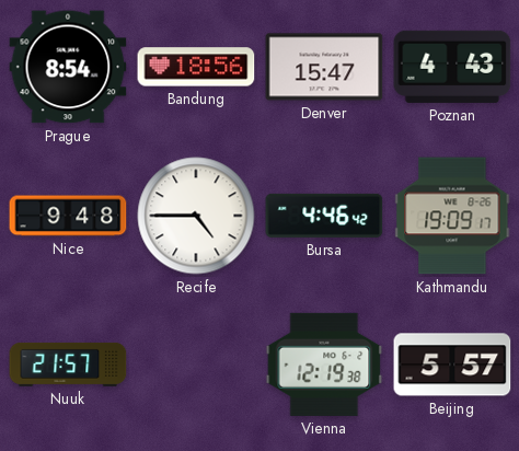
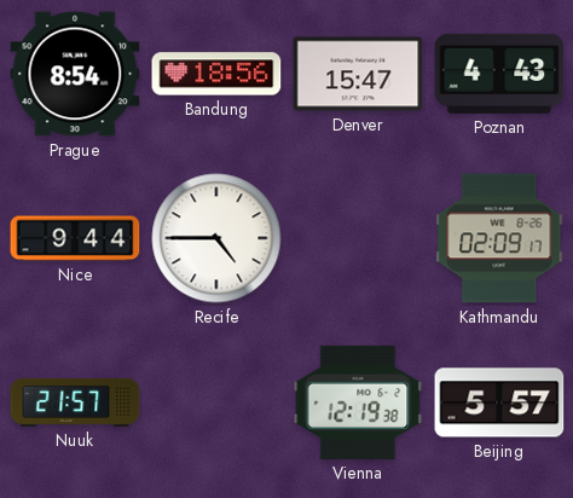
Nice: 9:48 -> 9:44 (75, 238)
Bursa: 4:46 -> none (324, 216)
Kathmandu: 19:09 -> 02:09 (499, 238)
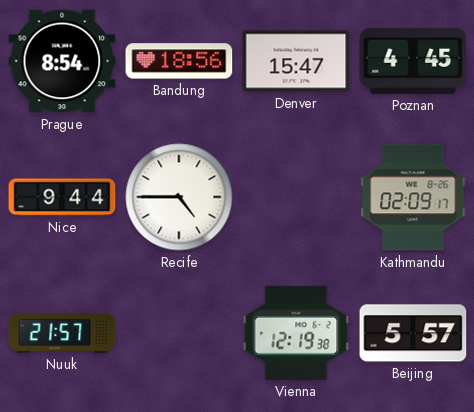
Poznan: 4:43 -> 4:45 (413, 61)
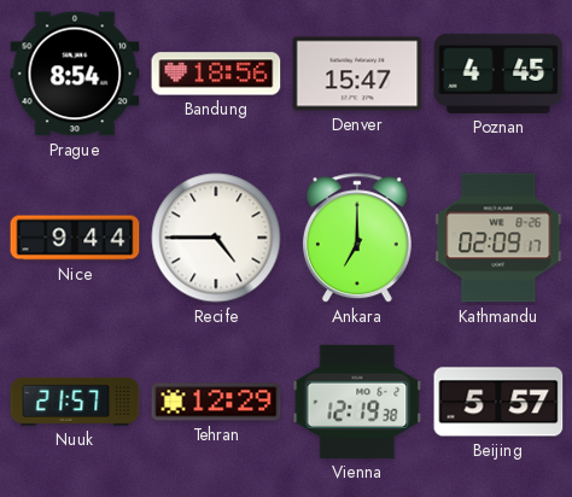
Ankara: none -> 7:00 (357, 239)
Tehran: none -> 12:29 (216, 402)
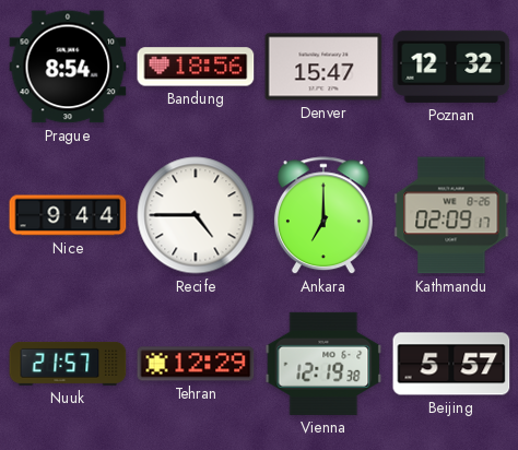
Poznan: 4:45 -> 12:32 (451, 67)
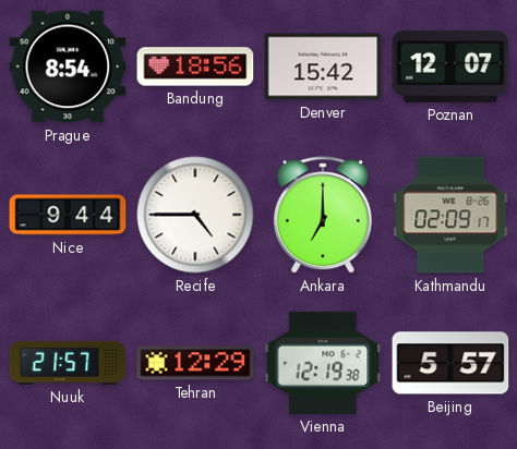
Denver: 15:47 -> 15:42 (323, 66)
Poznan: 12:32 -> 12:07 (450, 66)
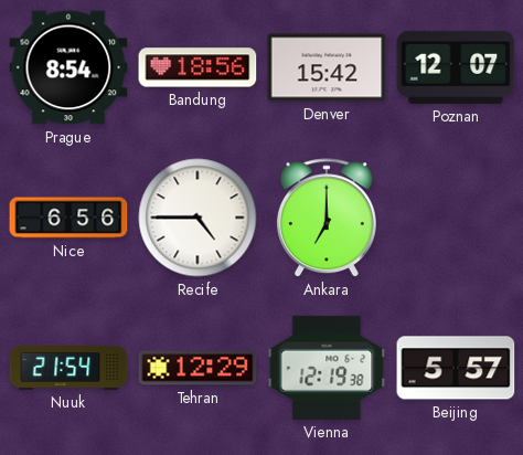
Nice: 9:44 -> 6:56 (68, 218)
Kathmandu: 02:09 -> none (450, 215)
Nuuk: 21:57 -> 21:54 (68, 368)
